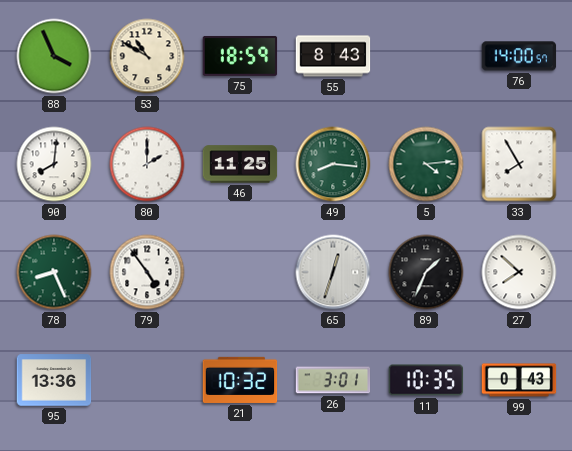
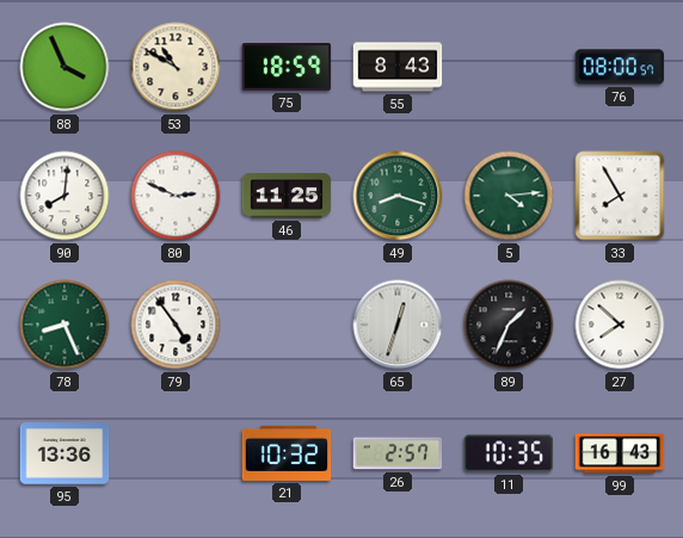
76: 14:00 -> 08:00 (620, 67)
80: 2:00 -> 2:49 (176, 196)
49: 8:16 -> 8:18 (398, 196)
26: 3:01 -> 2:57 (398, 453)
99: 0:43 -> 16:43 (620, 453)
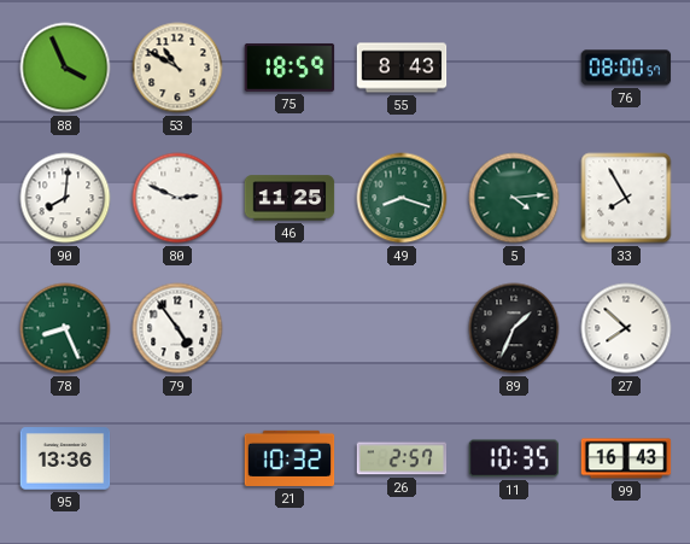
65: 12:33 -> none (398, 324)
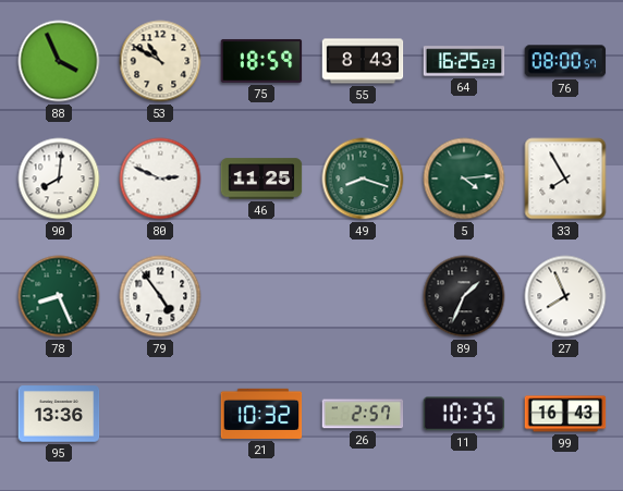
64: none -> 16:25 (464, 61)
27: 7:52 -> 7:56 (565, 296)
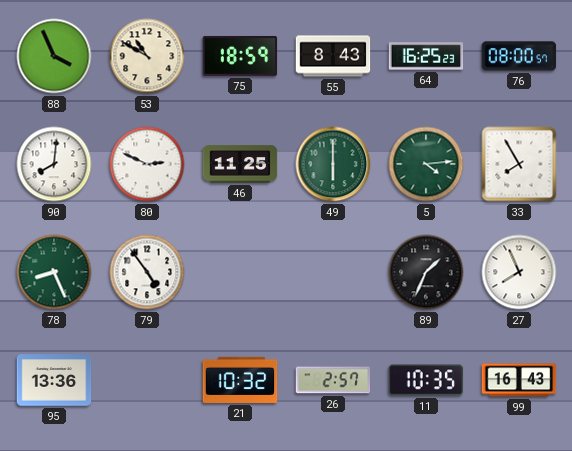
49: 8:18 -> 6:00 (333, 164)
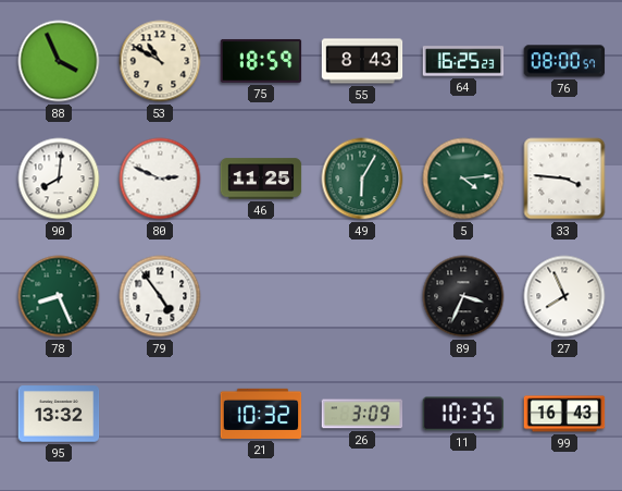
49: 6:00 -> 6:05 (362, 179)
33: 7:55 -> 3:46 (564, 179)
89: 1:34 -> 3:34 (463, 296)
95: 13:36 -> 13:32 (59, 414)
26: 2:57 -> 3:09 (362, 414)
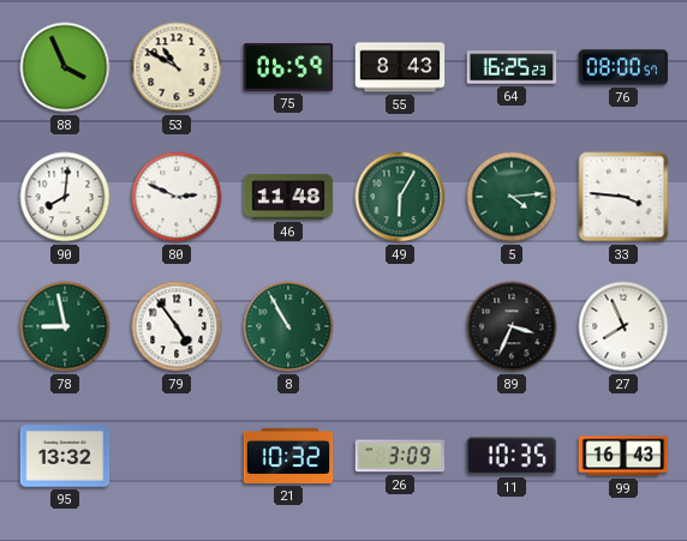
75: 18:59 -> 06:59 (288, 67)
46: 11:25 -> 11:48 (288, 197)
78: 8:26 -> 8:58 (65, 326)
8: none -> 10:55 (288, 326)
